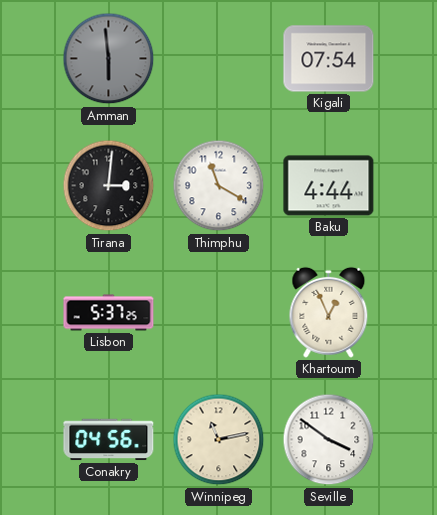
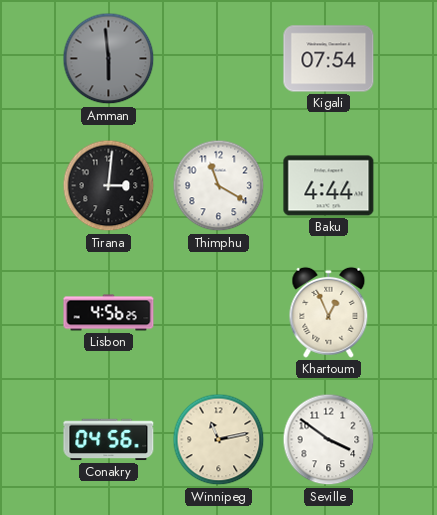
Lisbon: 5:37 -> 4:56 (109, 313)
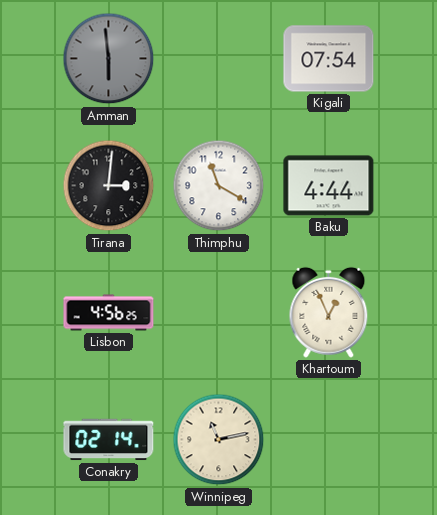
Conakry: 04:56 -> 02:14 (109, 440)
Seville: 3:51 -> none (329, 440)
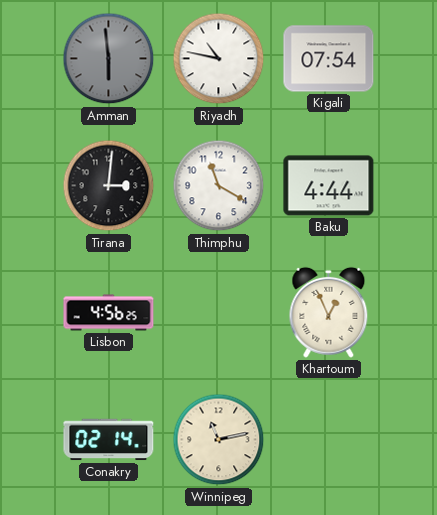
Riyadh: none -> 10:47 (219, 59)
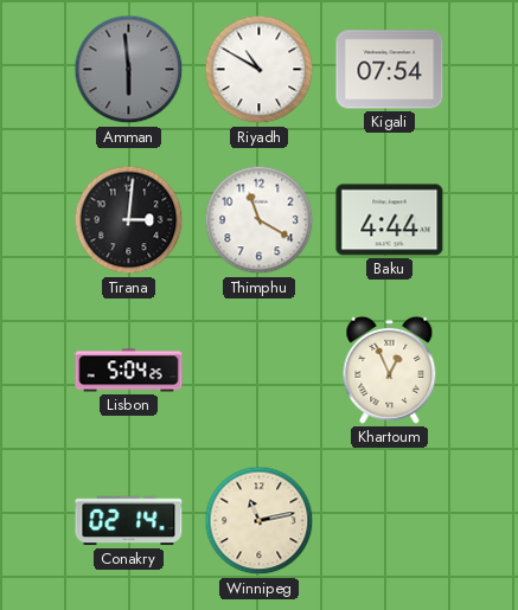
Riyadh: 10:47 -> 10:50 (260, 70)
Lisbon: 4:56 -> 5:04 (129, 371)
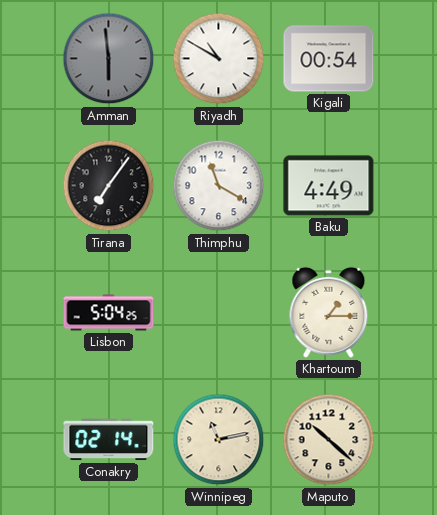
Kigali: 07:54 -> 00:54 (329, 59)
Tirana: 3:01 -> 7:06 (109, 186)
Baku: 4:44 -> 4:49 (329, 186)
Khartoum: 12:56 -> 1:15 (329, 312)
Maputo: none -> 10:22 (329, 440)
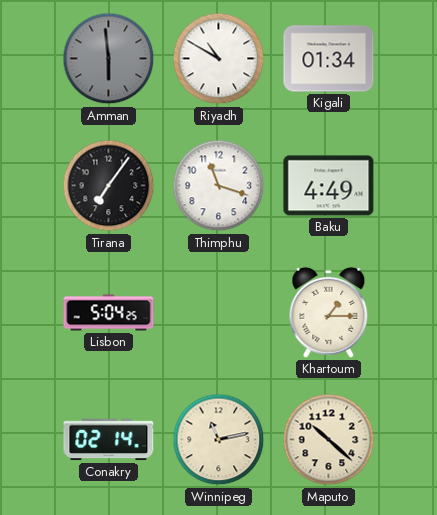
Kigali: 00:54 -> 01:34 (329, 59)
Thimphu: 11:20 -> 11:18 (219, 186)
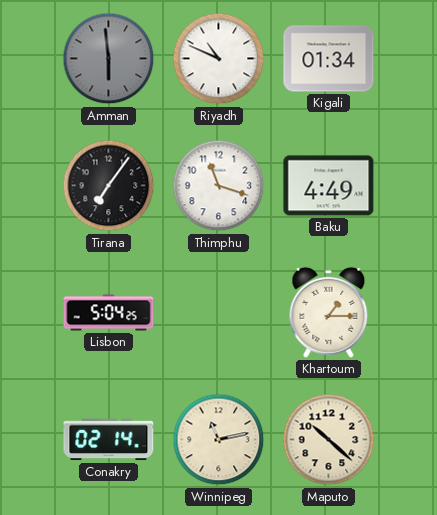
Riyadh: 10:50 -> 10:49 (219, 59)
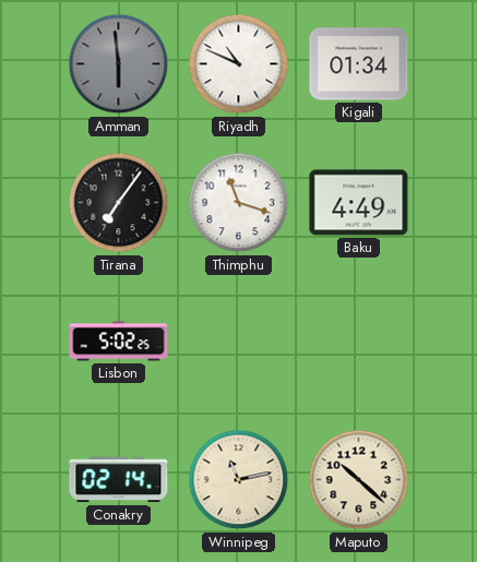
Lisbon: 5:04 -> 5:02 (119, 342)
Khartoum: 1:15 -> none (329, 312)
